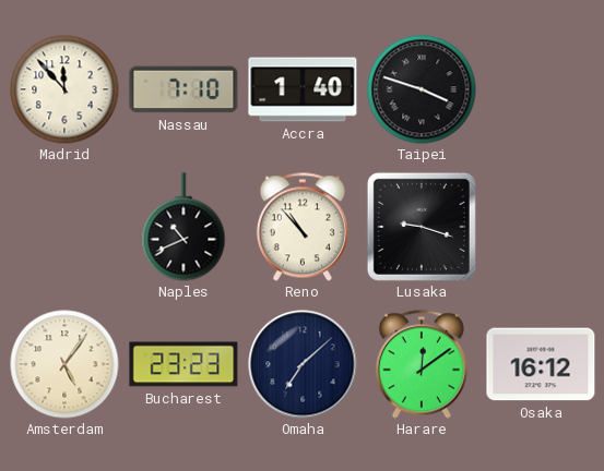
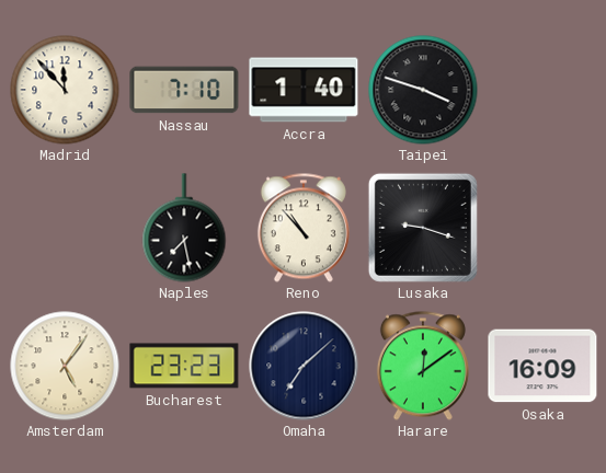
Naples: 10:41 -> 7:28 (184, 228)
Osaka: 16:12 -> 16:09 (542, 366)
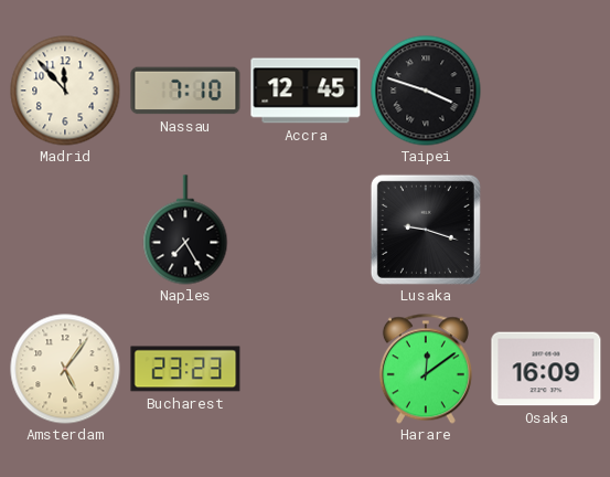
Accra: 1:40 -> 12:45 (306, 91)
Naples: 7:28 -> 7:25 (185, 230)
Reno: 10:53 -> none (304, 228)
Omaha: 7:08 -> none (304, 366)
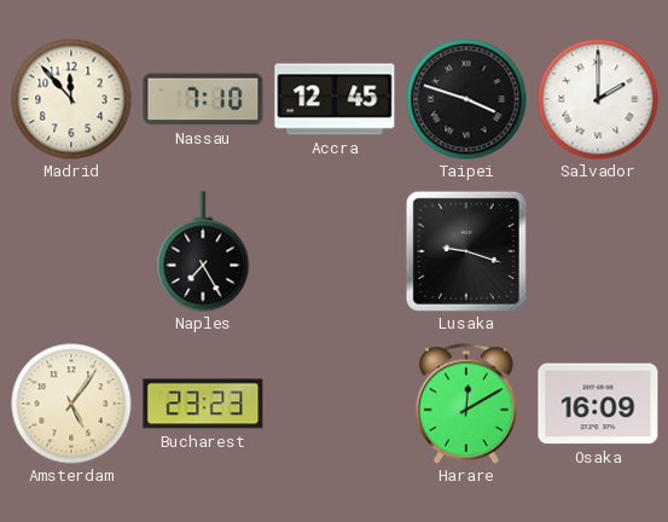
Salvador: none -> 2:00 (598, 99)
Harare: 12:09 -> 12:10 (466, 404)
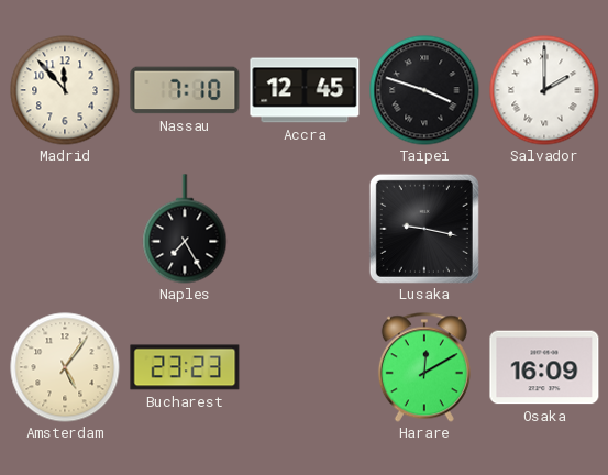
Lusaka: 9:18 -> 9:17 (424, 229)
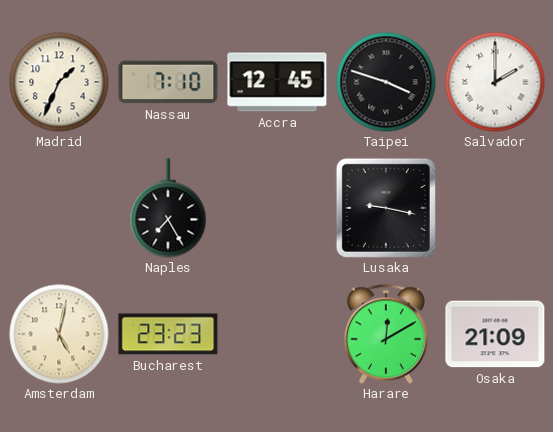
Madrid: 11:53 -> 1:34 (59, 82)
Amsterdam: 5:06 -> 5:02 (59, 334)
Osaka: 16:09 -> 21:09 (495, 334)
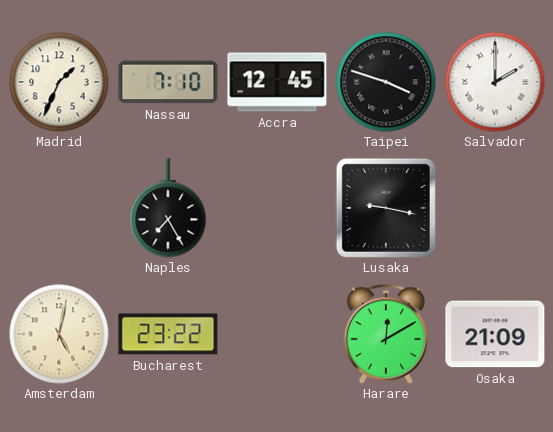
Bucharest: 23:23 -> 23:22 (168, 334)
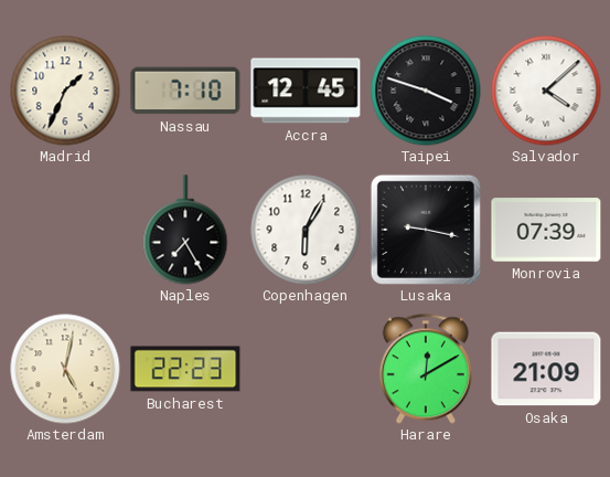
Salvador: 2:00 -> 4:08 (546, 91)
Copenhagen: none -> 6:05 (306, 230)
Monrovia: none -> 07:39 (546, 230)
Bucharest: 23:22 -> 22:23 (185, 369)
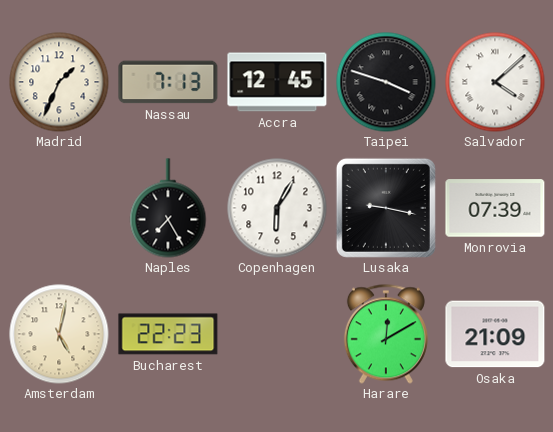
Nassau: 7:10 -> 7:13 (168, 82)
